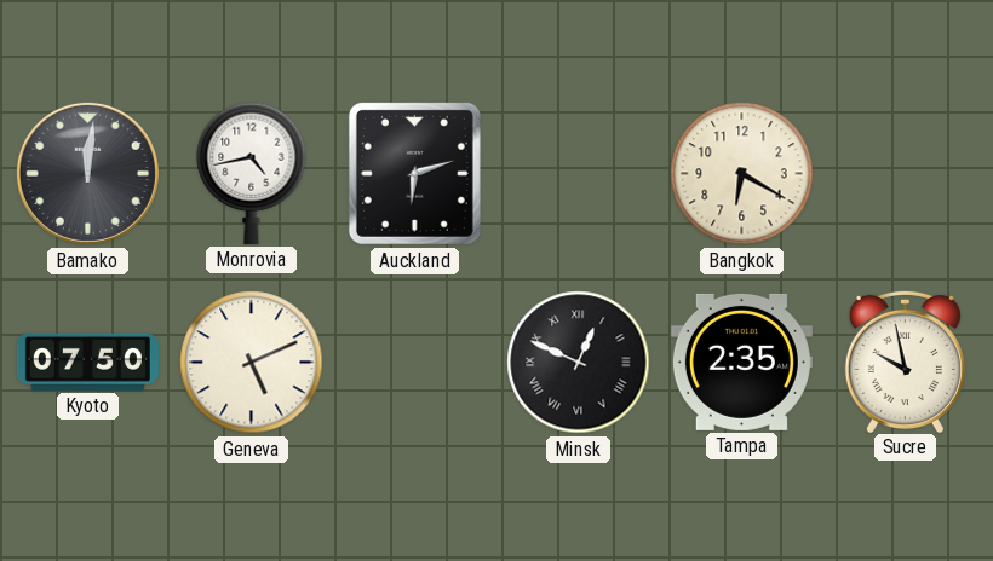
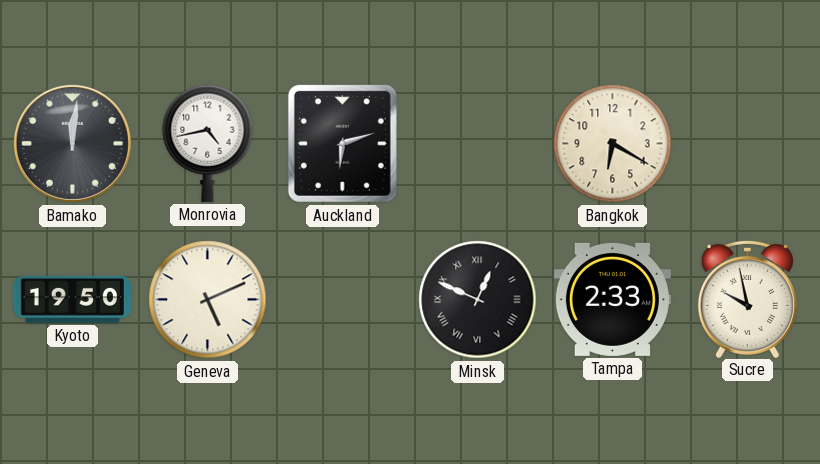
Kyoto: 07:50 -> 19:50 (72, 299)
Tampa: 2:35 -> 2:33 (612, 299)
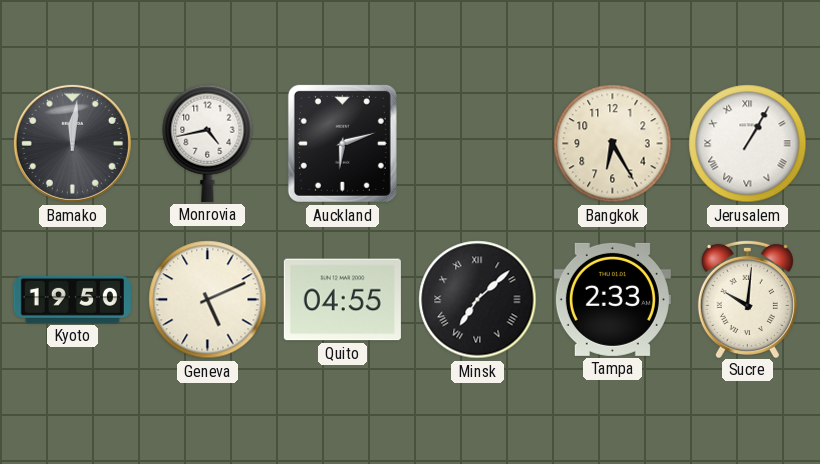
Bangkok: 6:20 -> 6:25 (613, 144)
Jerusalem: none -> 1:05 (748, 144)
Quito: none -> 04:55 (342, 300)
Minsk: 12:49 -> 7:08 (478, 300)
Sucre: 9:58 -> 10:01 (747, 298)
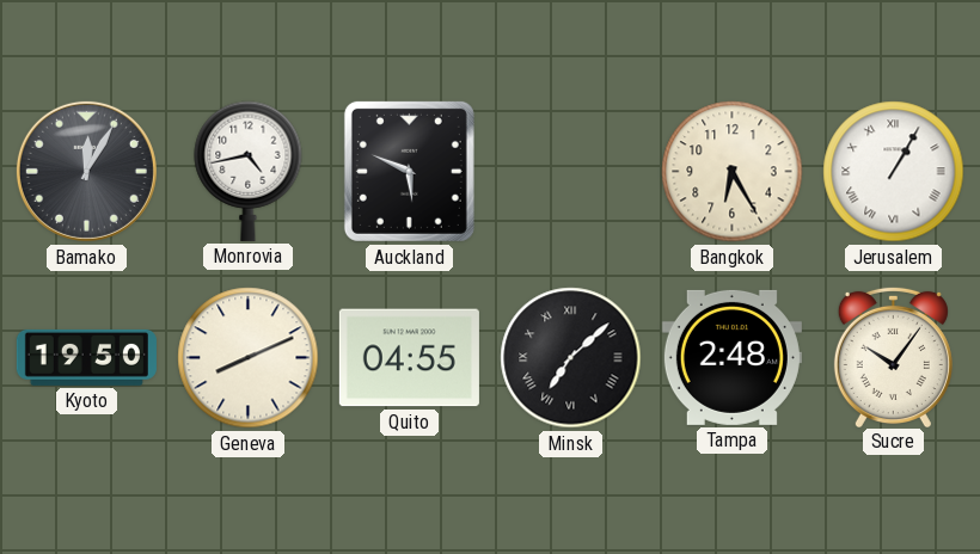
Bamako: 12:01 -> 12:05 (86, 171)
Auckland: 6:12 -> 5:49 (409, 171)
Geneva: 5:11 -> 8:11 (249, 358)
Tampa: 2:33 -> 2:48 (731, 357)
Sucre: 10:01 -> 10:06 (893, 356)
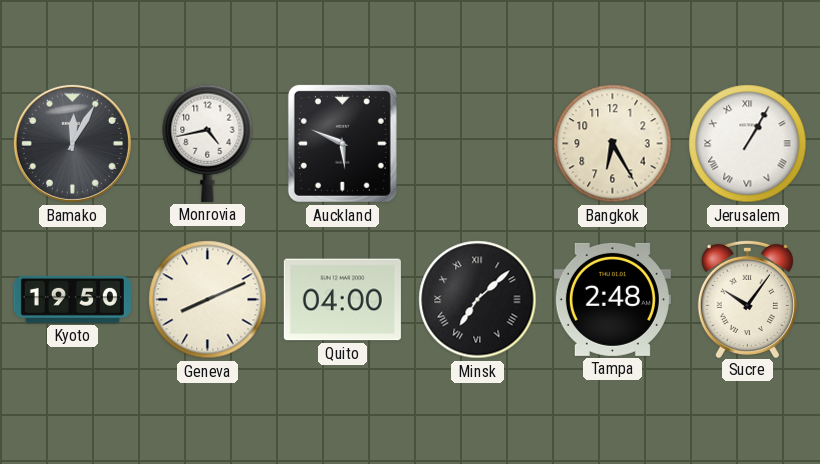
Quito: 04:55 -> 04:00 (342, 300)
